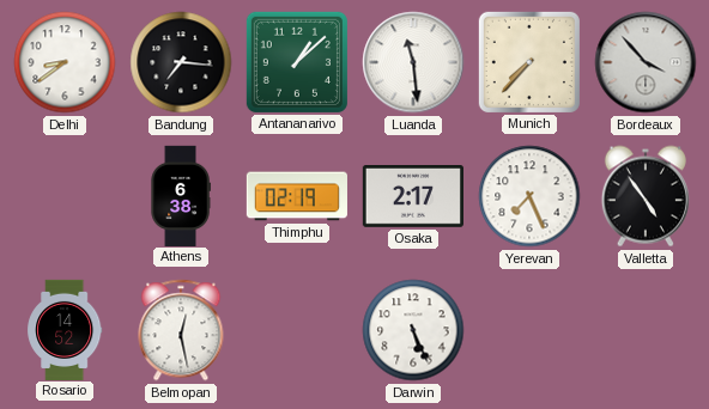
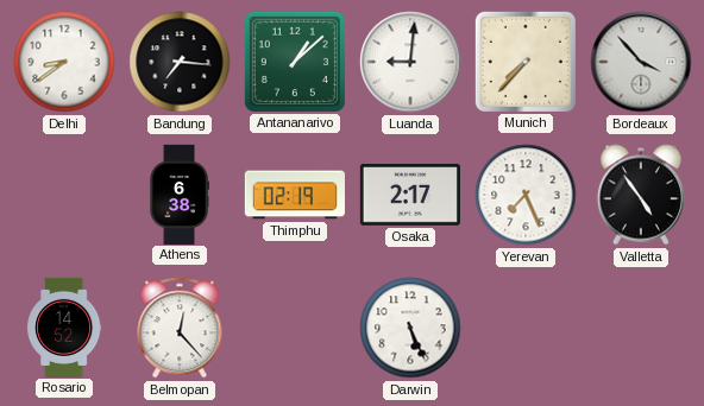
Luanda: 11:29 -> 9:01 (410, 62)
Belmopan: 12:28 -> 12:23 (180, 328)
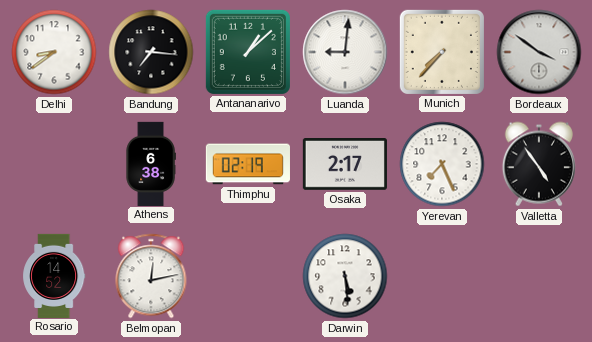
Bordeaux: 3:53 -> 3:51 (539, 52)
Belmopan: 12:23 -> 12:13 (151, 276)
Darwin: 5:26 -> 5:29 (345, 276)
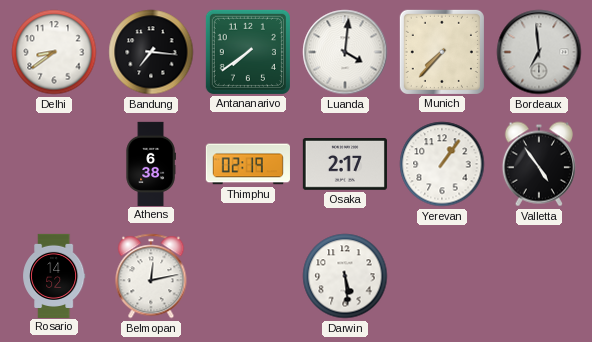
Antananarivo: 1:08 -> 7:39 (248, 52)
Luanda: 9:01 -> 4:01 (345, 52)
Bordeaux: 3:51 -> 6:59 (539, 52)
Yerevan: 7:26 -> 1:06 (442, 164)
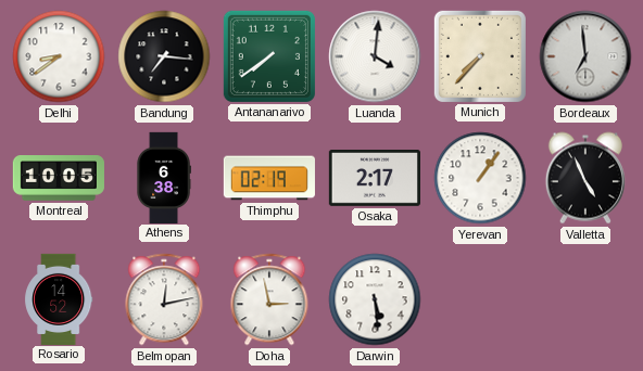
Montreal: none -> 10:05 (59, 179)
Valletta: 4:54 -> 4:56 (585, 178)
Doha: none -> 2:58 (269, 299)
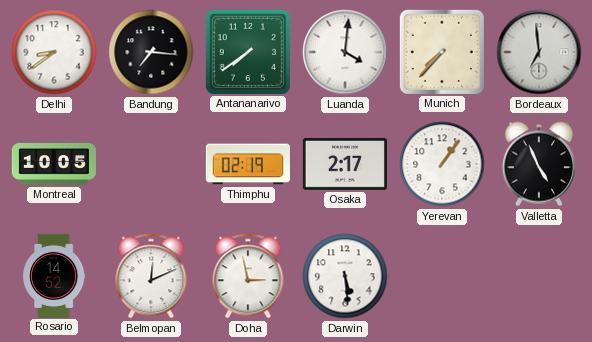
Athens: 6:38 -> none (164, 177)
Belmopan: 12:13 -> 12:11 (151, 276)
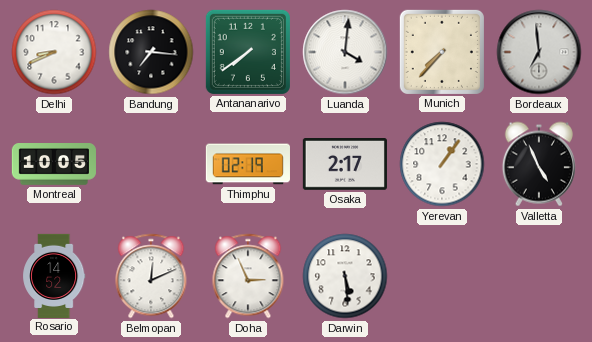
Delhi: 8:39 -> 8:41 (54, 52)
Doha: 2:58 -> 2:56 (248, 276)
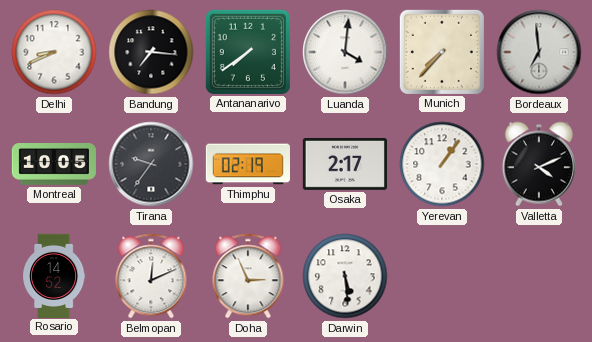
Tirana: none -> 9:36 (151, 164)
Valletta: 4:56 -> 4:11 (539, 164)
